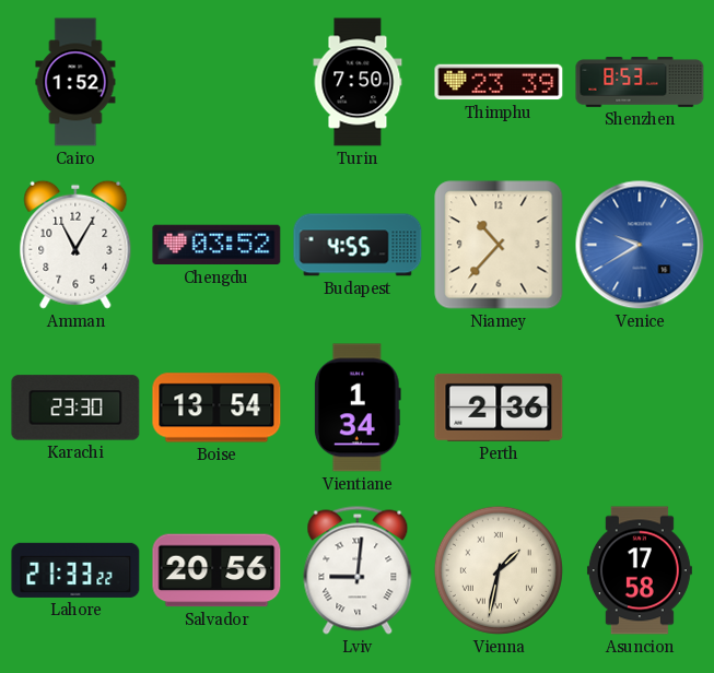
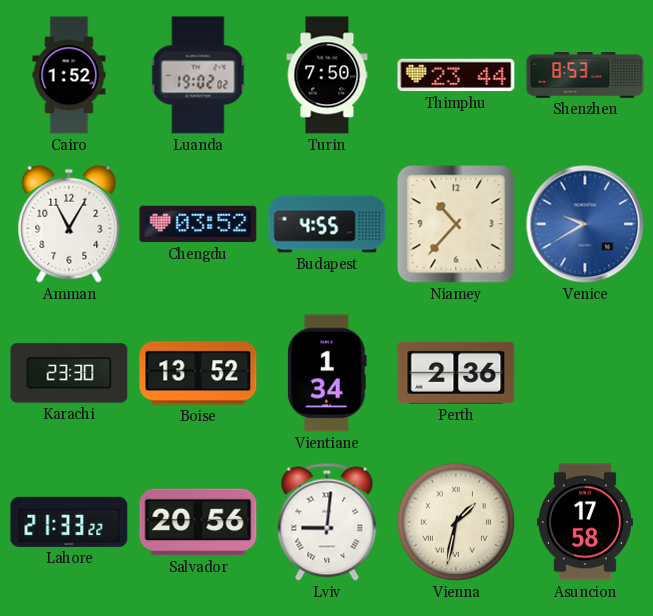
Luanda: none -> 19:02 (198, 75)
Thimphu: 23:39 -> 23:44 (456, 75)
Boise: 13:54 -> 13:52 (198, 373)
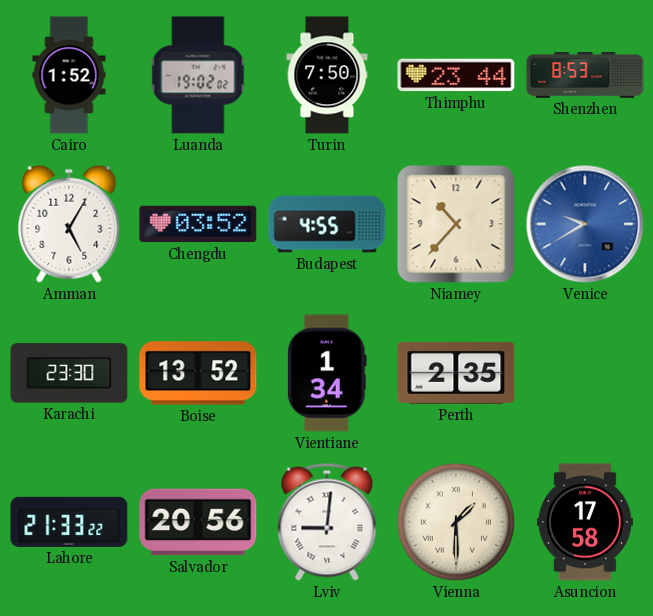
Amman: 11:05 -> 5:05 (69, 224)
Perth: 2:36 -> 2:35 (456, 373)
Vienna: 1:32 -> 1:30 (456, 522)
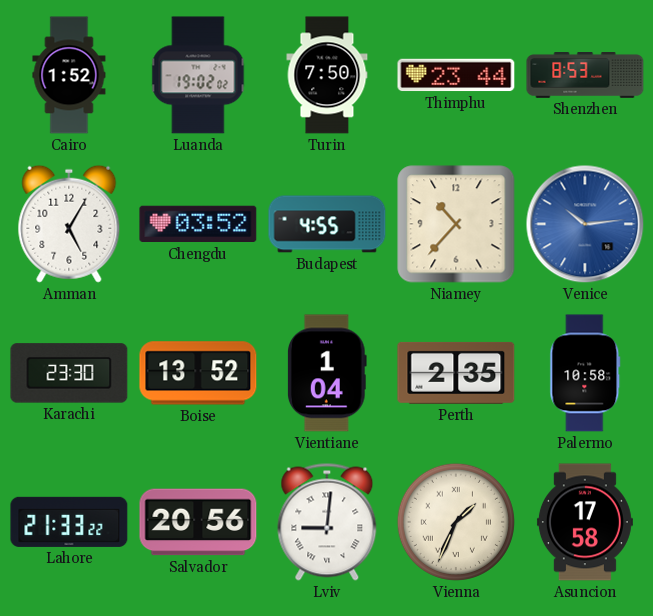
Venice: 9:40 -> 10:14 (585, 224)
Vientiane: 1:34 -> 1:04 (327, 373)
Palermo: none -> 10:58 (585, 373)
Vienna: 1:30 -> 1:34 (456, 522)
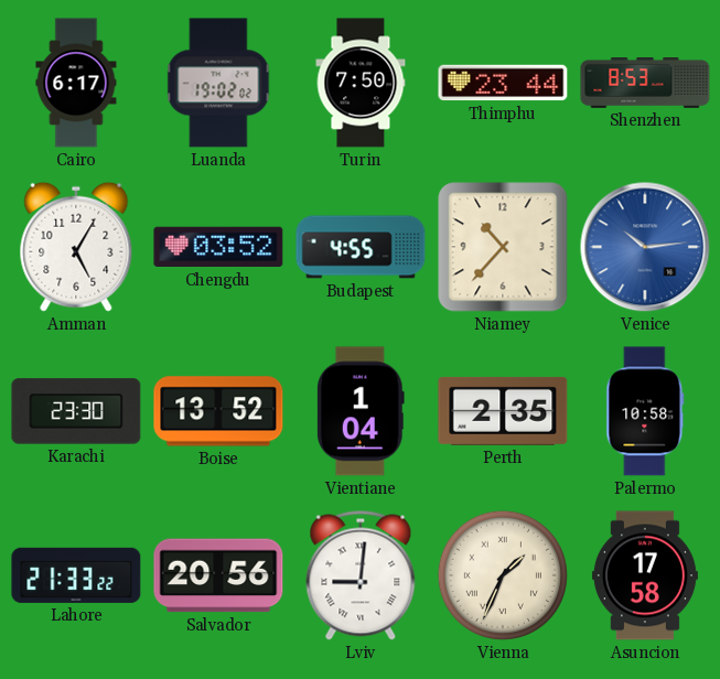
Cairo: 1:52 -> 6:17 (76, 83)
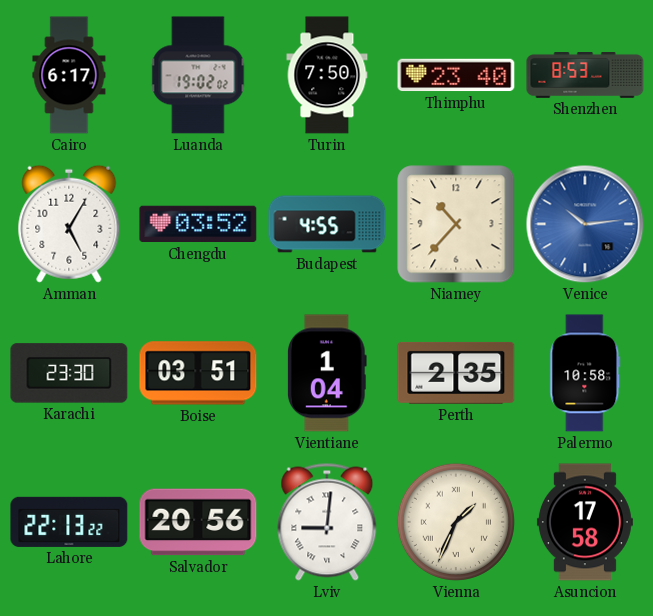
Thimphu: 23:44 -> 23:40 (456, 75)
Boise: 13:52 -> 03:51 (198, 373)
Lahore: 21:33 -> 22:13 (69, 522)
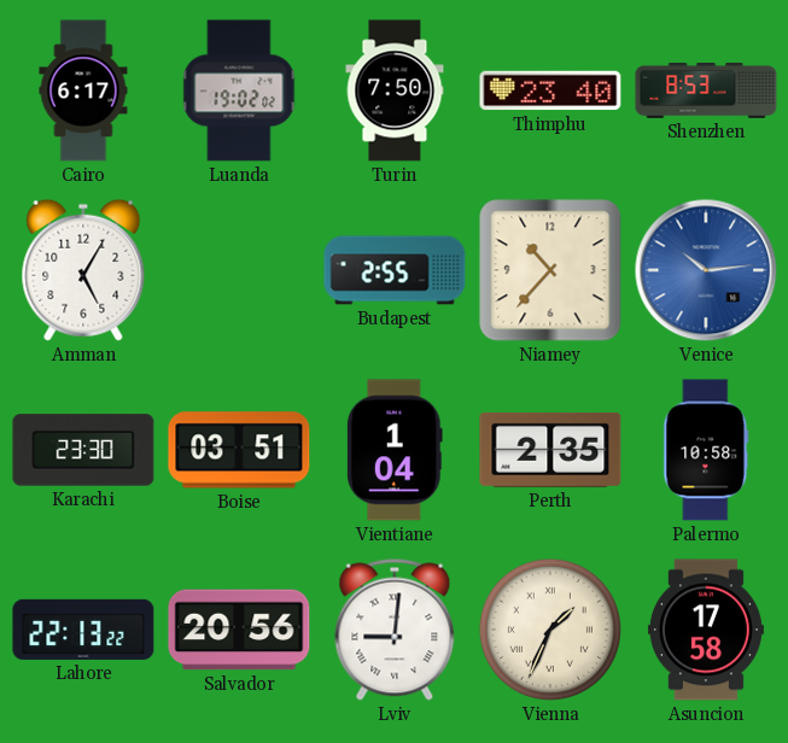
Chengdu: 03:52 -> none (198, 224)
Budapest: 4:55 -> 2:55 (395, 270)
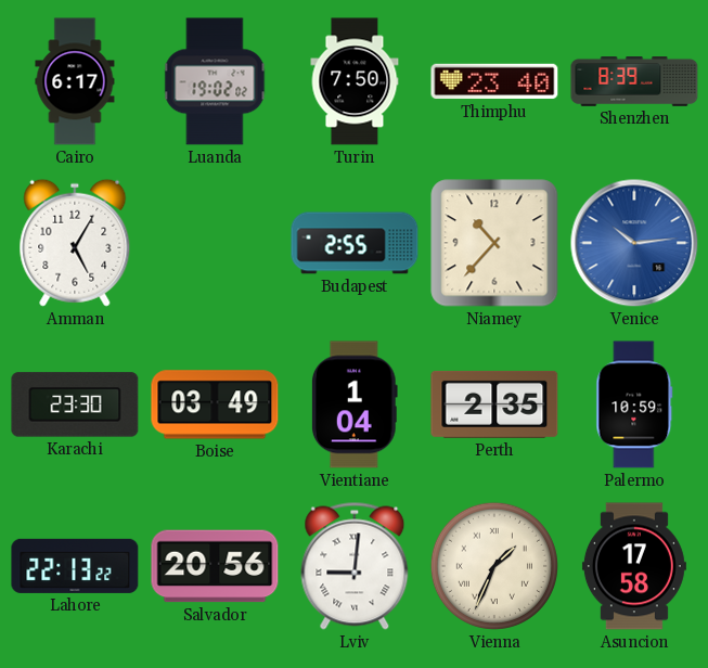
Shenzhen: 8:53 -> 8:39 (634, 82)
Boise: 03:51 -> 03:49 (215, 404)
Palermo: 10:58 -> 10:59 (634, 404)
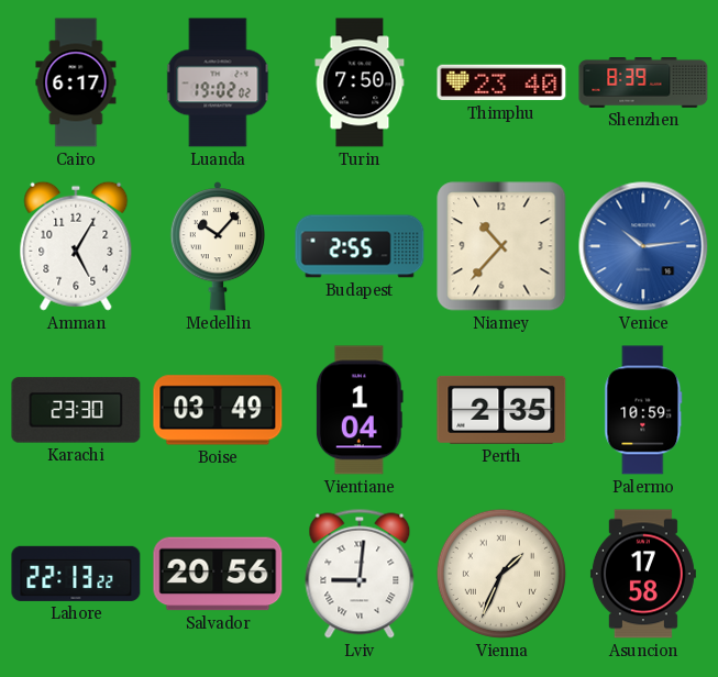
Medellin: none -> 10:07 (218, 246)
